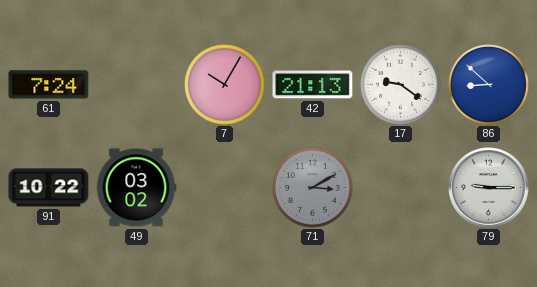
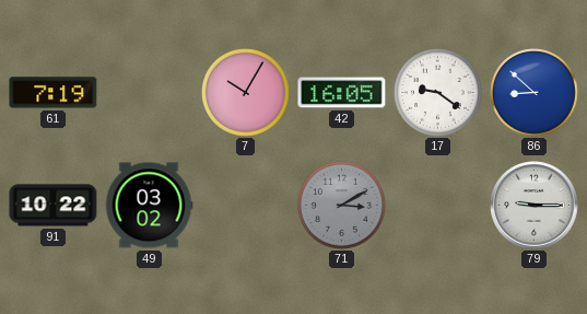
61: 7:24 -> 7:19 (54, 93)
42: 21:13 -> 16:05 (342, 93)
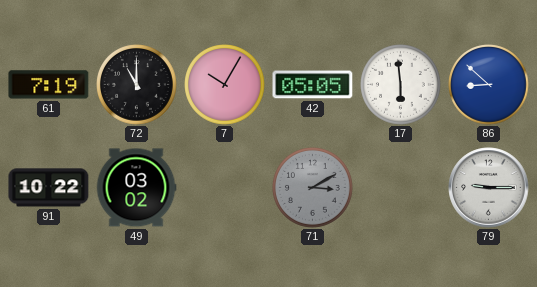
72: none -> 11:00 (137, 85)
42: 16:05 -> 05:05 (313, 85)
17: 9:21 -> 5:59 (401, 85)
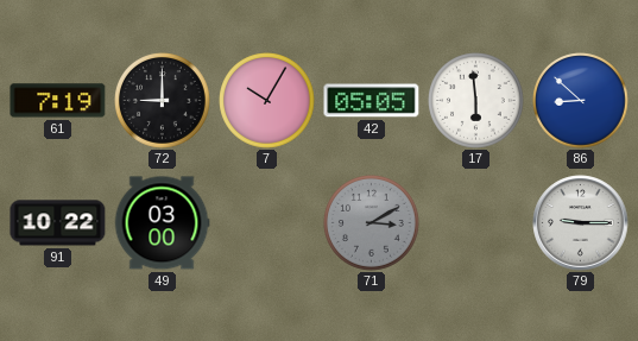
72: 11:00 -> 9:00 (163, 101)
49: 03:02 -> 03:00 (162, 223)
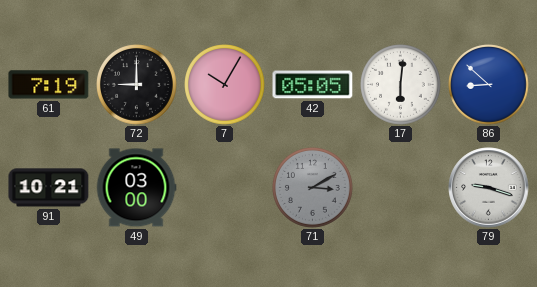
17: 5:59 -> 6:01 (401, 85)
91: 10:22 -> 10:21 (49, 188)
79: 9:15 -> 9:18 (489, 188)
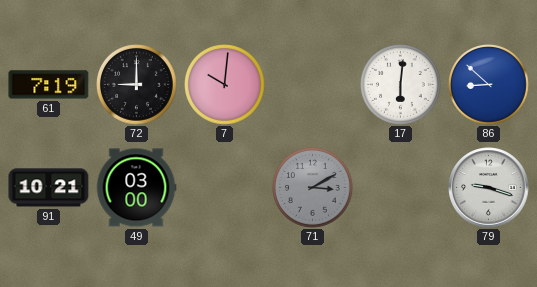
7: 10:05 -> 10:01 (225, 85)
42: 05:05 -> none (313, 85)
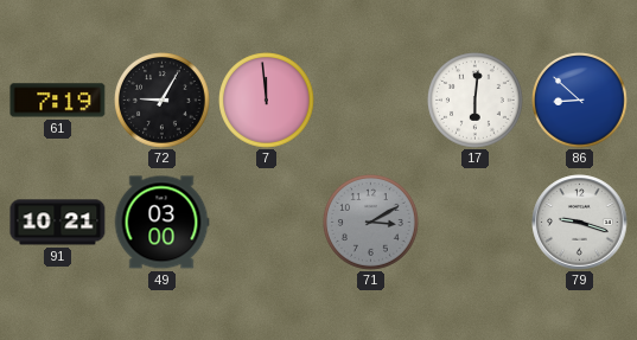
72: 9:00 -> 9:05 (163, 101)
7: 10:01 -> 11:59 (267, 101)
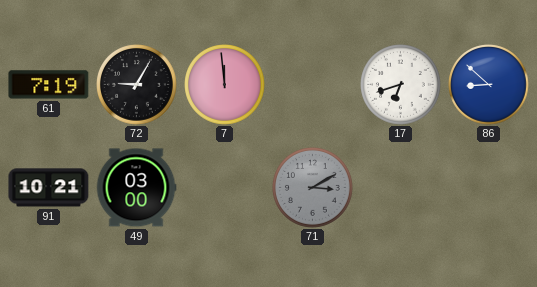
17: 6:01 -> 6:42 (401, 85)
79: 9:18 -> none (580, 223)
